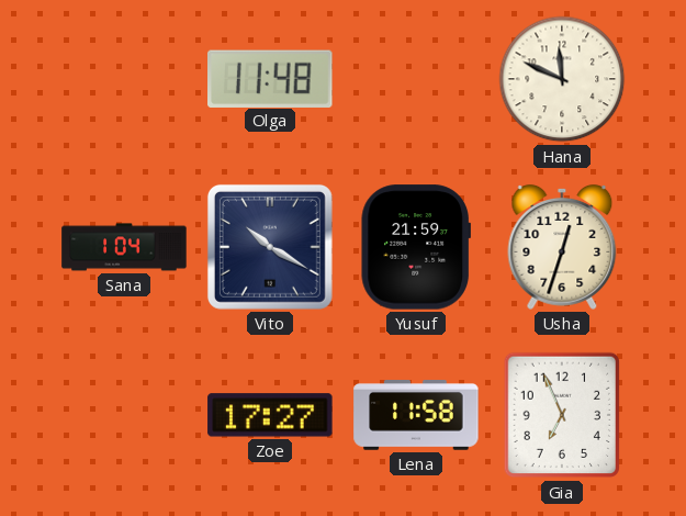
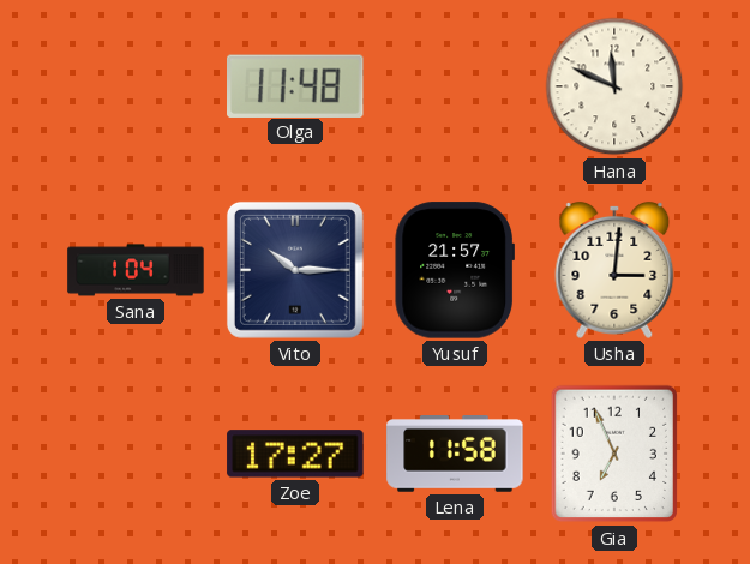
Vito: 10:20 -> 10:15 (295, 270)
Yusuf: 21:59 -> 21:57 (454, 270)
Usha: 12:33 -> 3:01 (614, 270)
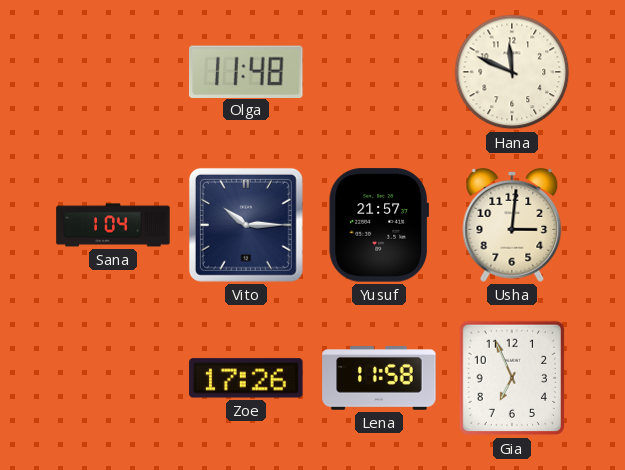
Zoe: 17:27 -> 17:26 (246, 378)
